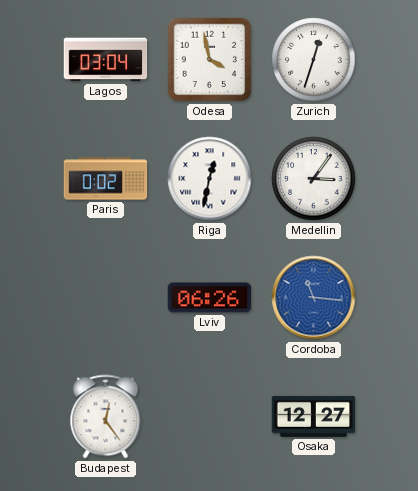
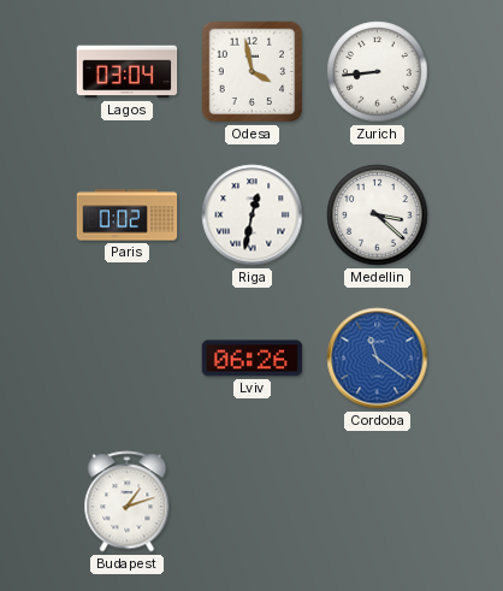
Zurich: 12:33 -> 8:44 (378, 72)
Medellin: 3:06 -> 3:22 (378, 215)
Cordoba: 11:16 -> 11:21 (378, 359)
Budapest: 12:24 -> 1:12 (128, 502)
Osaka: 12:27 -> none (314, 416)
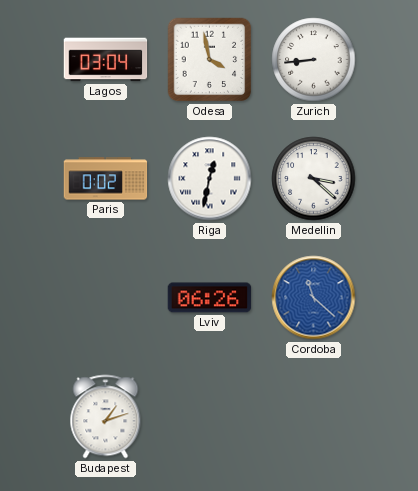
Cordoba: 11:21 -> 11:22 (314, 298)
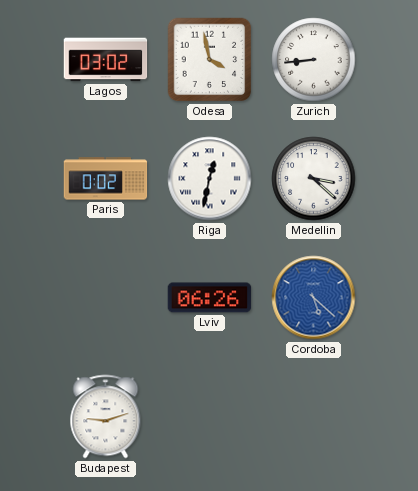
Lagos: 03:04 -> 03:02 (106, 60)
Cordoba: 11:22 -> 5:22 (314, 298)
Budapest: 1:12 -> 9:12 (106, 417)
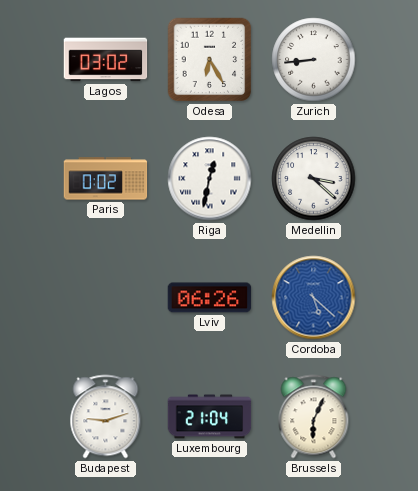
Odesa: 3:58 -> 6:25 (210, 60)
Luxembourg: none -> 21:04 (210, 417)
Brussels: none -> 6:04 (314, 417)
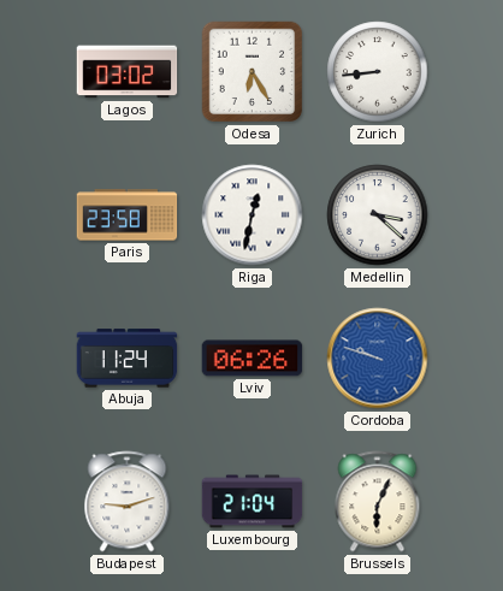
Paris: 0:02 -> 23:58 (128, 215)
Abuja: none -> 11:24 (128, 359)
Cordoba: 5:22 -> 9:48 (378, 359)
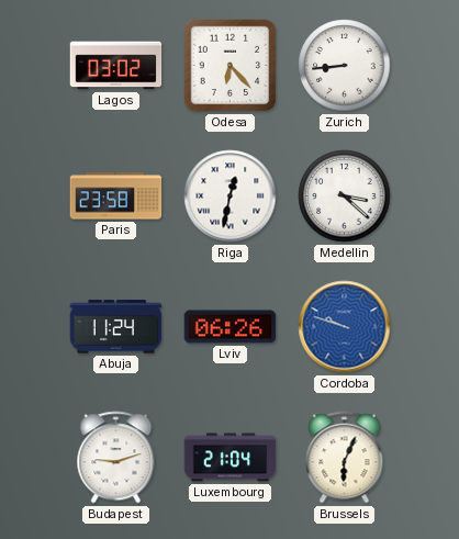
Odesa: 6:25 -> 6:23 (231, 66)
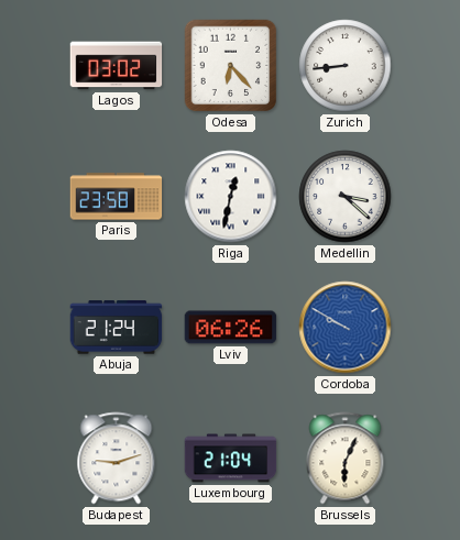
Abuja: 11:24 -> 21:24 (117, 328)
Cordoba: 9:48 -> 9:50 (346, 328)
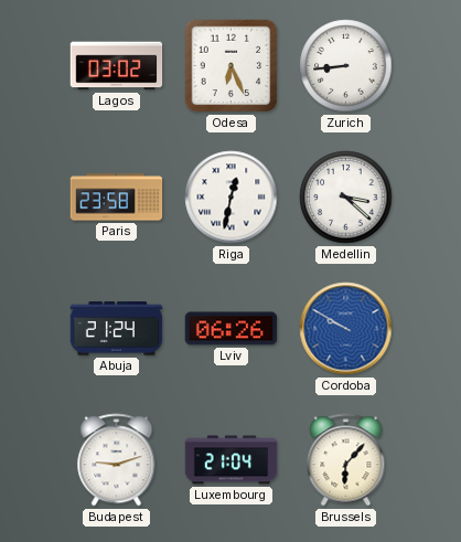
Odesa: 6:23 -> 6:26 (232, 66)
Brussels: 6:04 -> 6:07 (346, 460)
